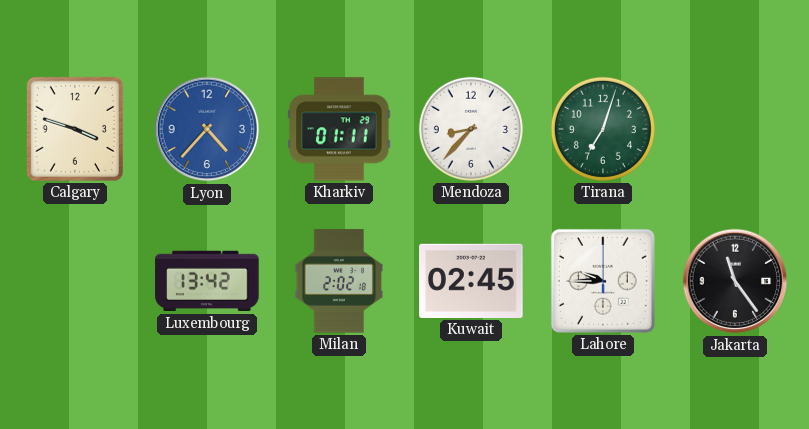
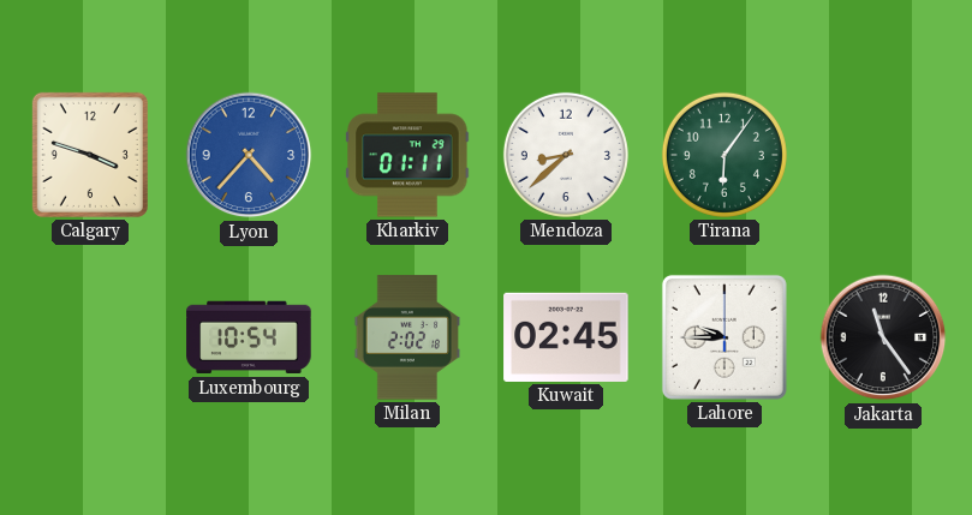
Mendoza: 8:37 -> 8:38 (566, 155)
Tirana: 7:03 -> 6:06 (724, 155)
Luxembourg: 13:42 -> 10:54 (249, 337)
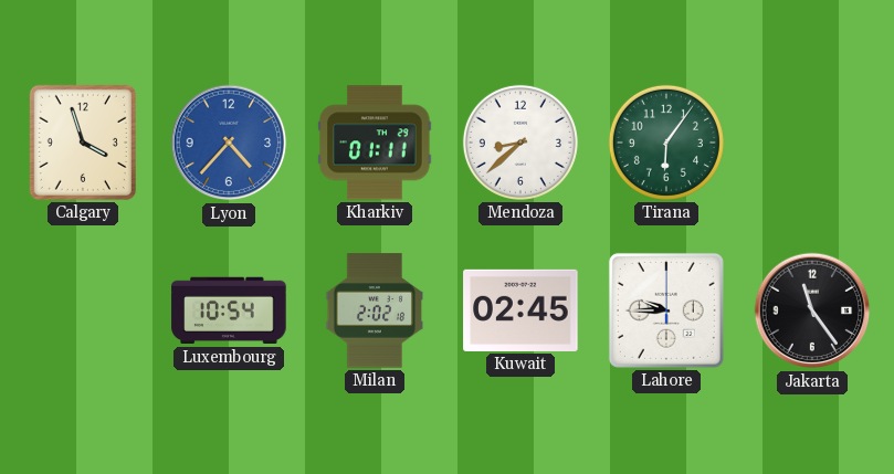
Calgary: 3:48 -> 3:57 (83, 143)
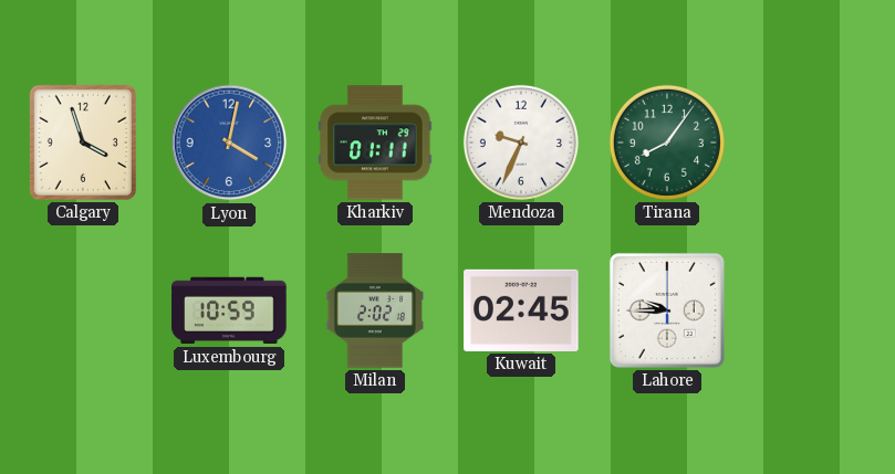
Lyon: 4:37 -> 4:02 (229, 143)
Mendoza: 8:38 -> 9:34 (521, 143)
Tirana: 6:06 -> 8:06 (667, 143)
Luxembourg: 10:54 -> 10:59 (229, 310)
Jakarta: 11:24 -> none (812, 310)
